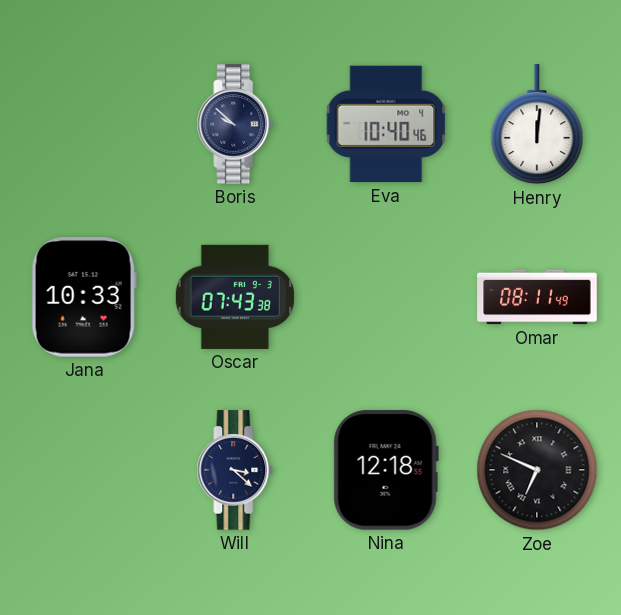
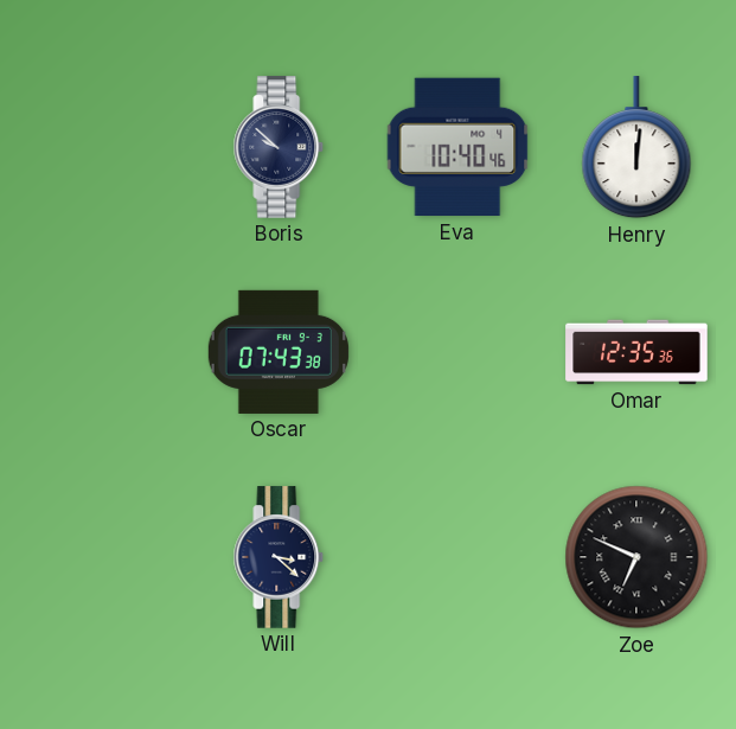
Jana: 10:33 -> none (84, 297)
Omar: 08:11 -> 12:35 (636, 352)
Nina: 12:18 -> none (386, 470)
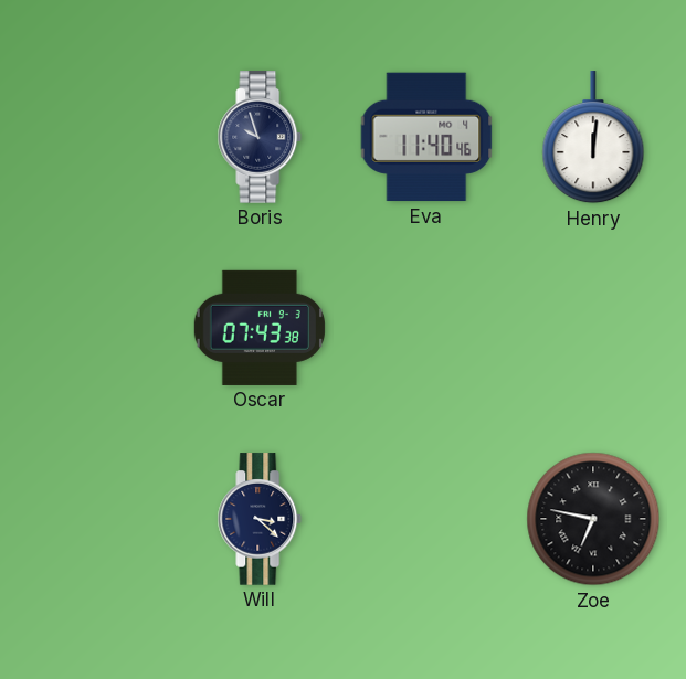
Boris: 9:52 -> 9:57 (260, 137)
Eva: 10:40 -> 11:40 (426, 137)
Omar: 12:35 -> none (636, 352)
Zoe: 6:49 -> 6:47 (593, 519)
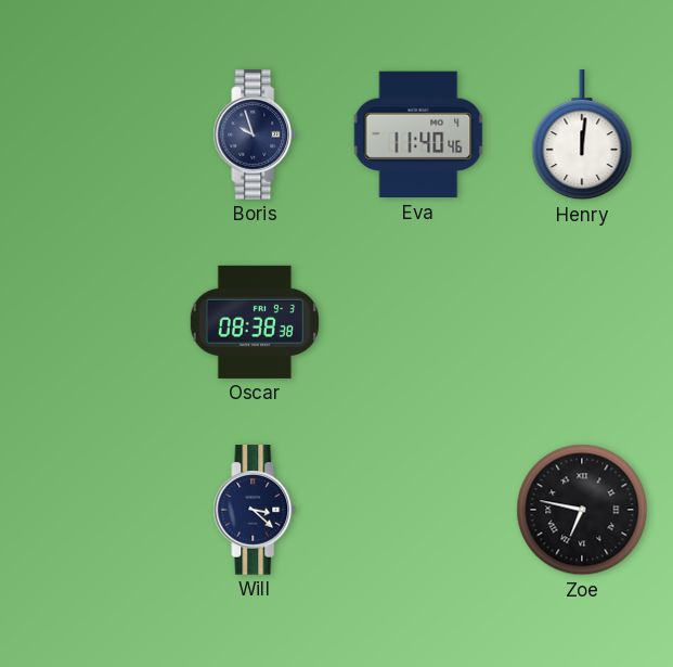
Oscar: 07:43 -> 08:38 (255, 322)
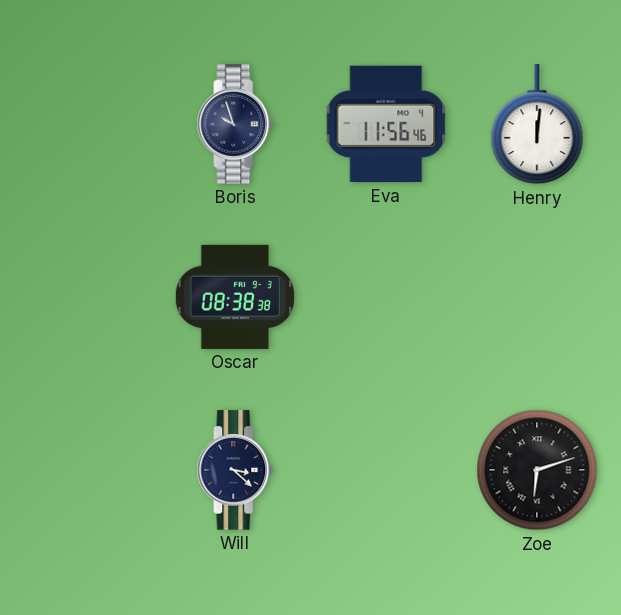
Eva: 11:40 -> 11:56 (386, 124)
Zoe: 6:47 -> 6:12 (537, 470)
